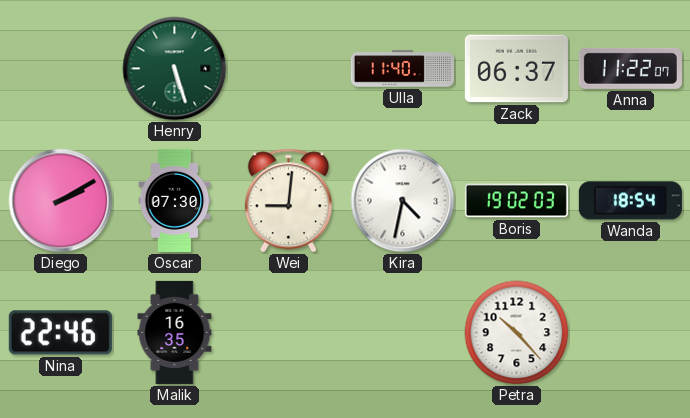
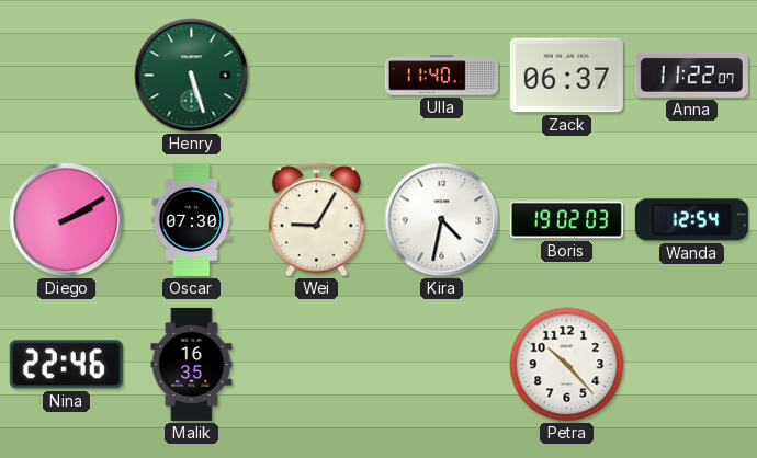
Wei: 9:01 -> 9:05 (316, 220)
Wanda: 18:54 -> 12:54 (691, 220)
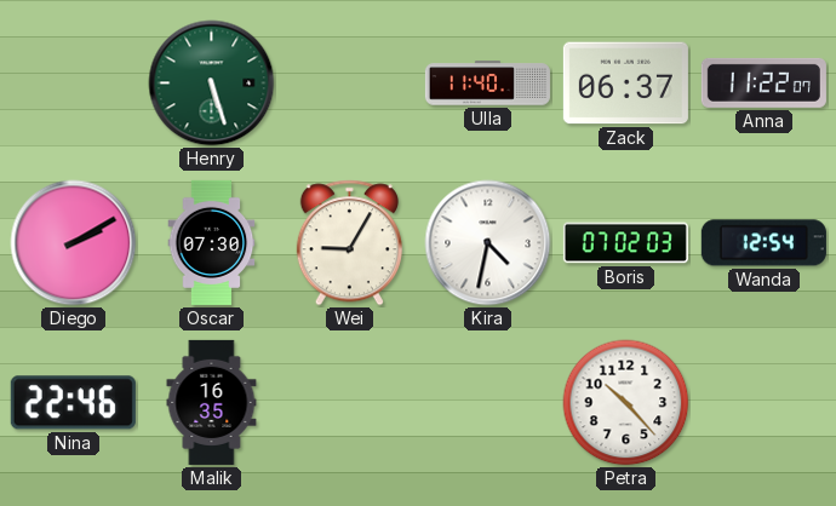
Boris: 19:02 -> 07:02 (625, 243)
